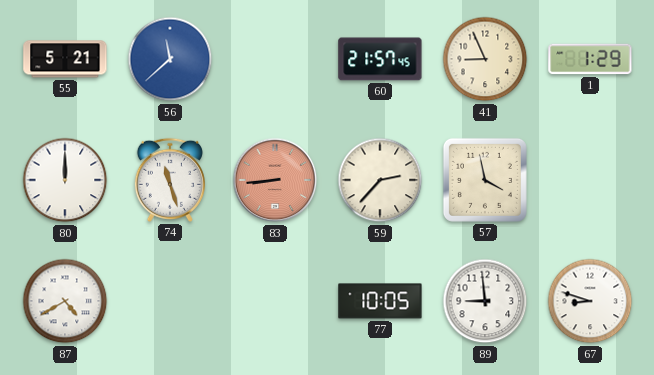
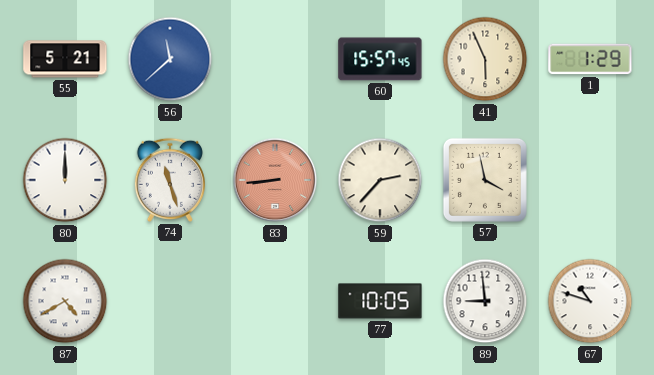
60: 21:57 -> 15:57 (380, 59)
41: 8:56 -> 5:56 (485, 59)
67: 8:48 -> 10:48 (590, 301)
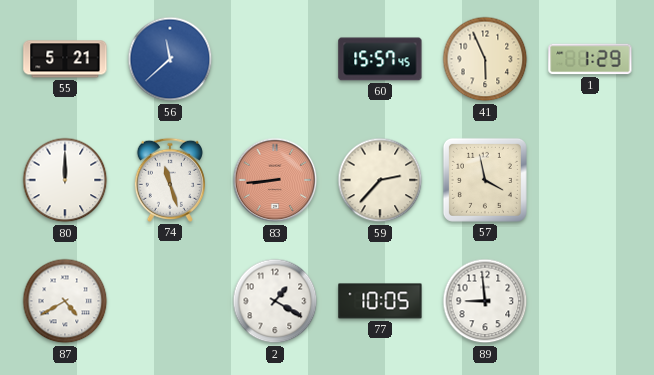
2: none -> 1:20 (275, 301)
67: 10:48 -> none (590, 301)
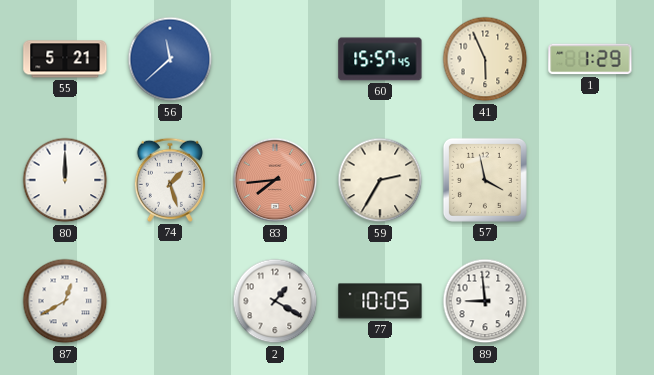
74: 11:27 -> 1:27 (170, 180)
83: 8:44 -> 7:44 (275, 180)
59: 2:37 -> 2:35 (380, 180)
87: 4:40 -> 12:40 (65, 301)
